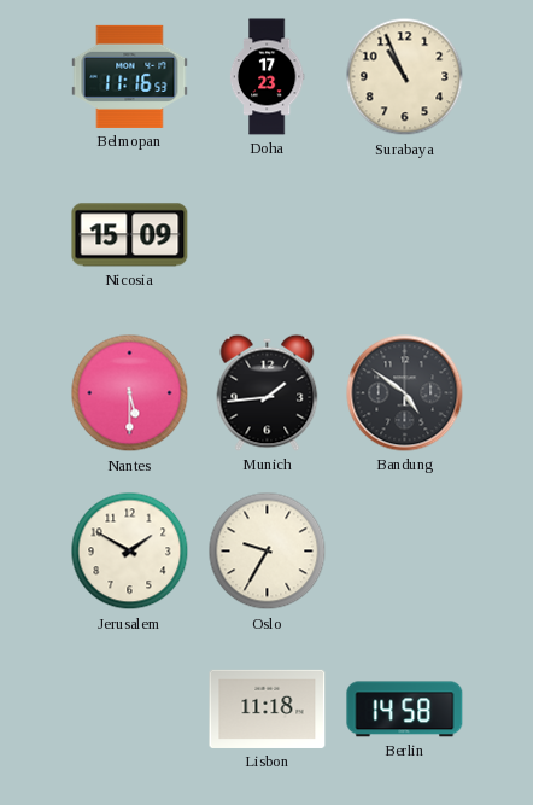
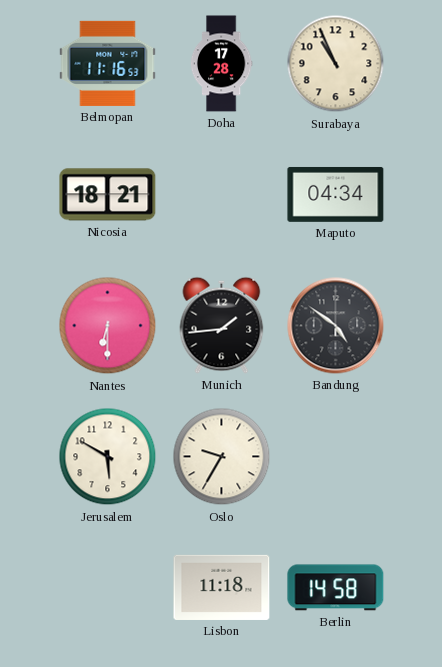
Doha: 17:23 -> 17:28 (221, 64)
Nicosia: 15:09 -> 18:21 (108, 195)
Maputo: none -> 04:34 (336, 194)
Nantes: 5:30 -> 6:30 (108, 326)
Jerusalem: 1:50 -> 5:50 (108, 457)
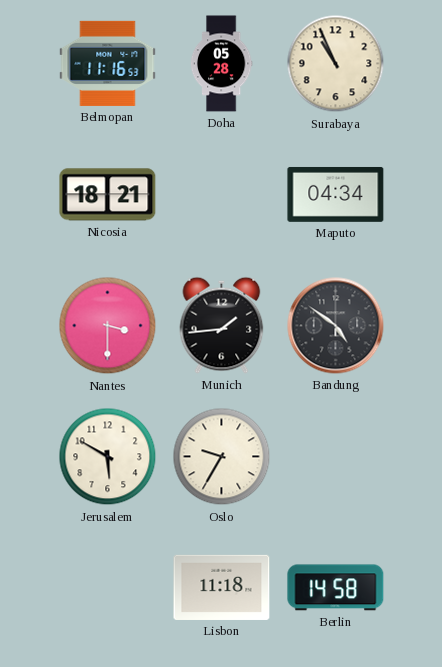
Doha: 17:28 -> 05:28 (221, 64)
Nantes: 6:30 -> 3:30 (108, 326)
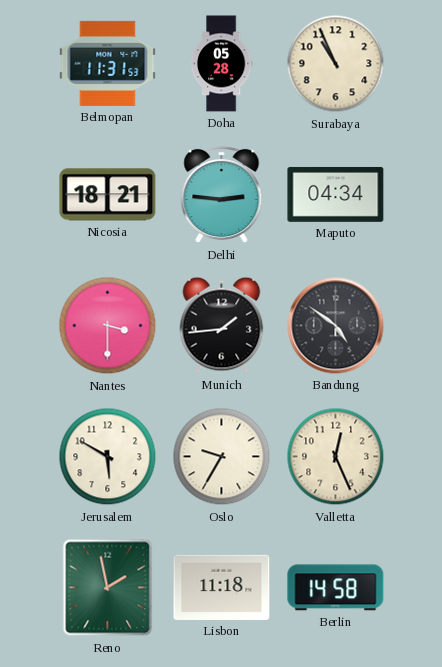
Belmopan: 11:16 -> 11:31 (108, 63)
Delhi: none -> 2:46 (222, 195)
Valletta: none -> 12:26 (336, 457)
Reno: none -> 1:58 (108, 588)
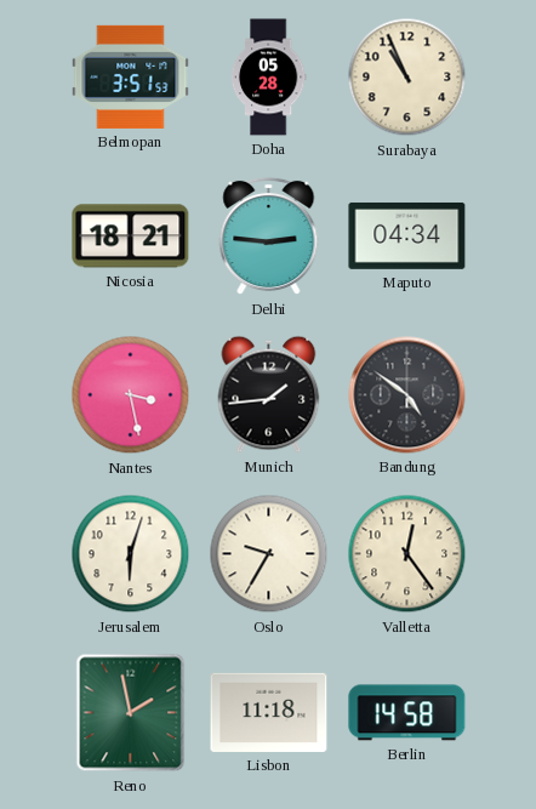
Belmopan: 11:31 -> 3:51 (131, 76)
Nantes: 3:30 -> 3:28 (131, 395)
Jerusalem: 5:50 -> 6:03 (131, 554)
Valletta: 12:26 -> 12:24 (407, 554)
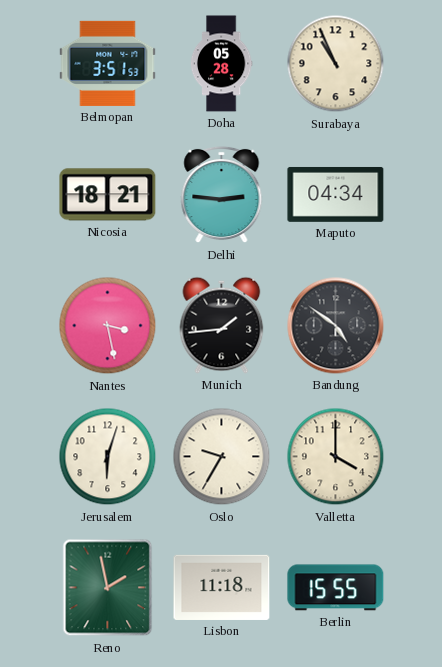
Valletta: 12:24 -> 4:00 (336, 457)
Berlin: 14:58 -> 15:55 (336, 588)
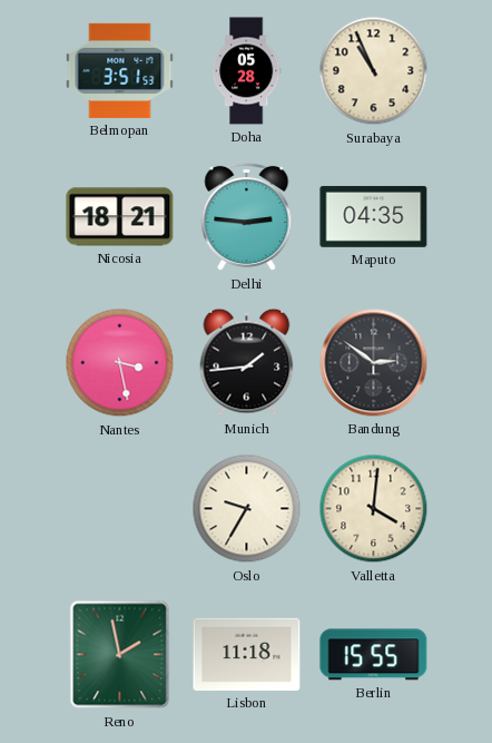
Maputo: 04:34 -> 04:35 (374, 216)
Bandung: 4:51 -> 2:51 (374, 363)
Jerusalem: 6:03 -> none (108, 457)
Valletta: 4:00 -> 4:01 (374, 509)
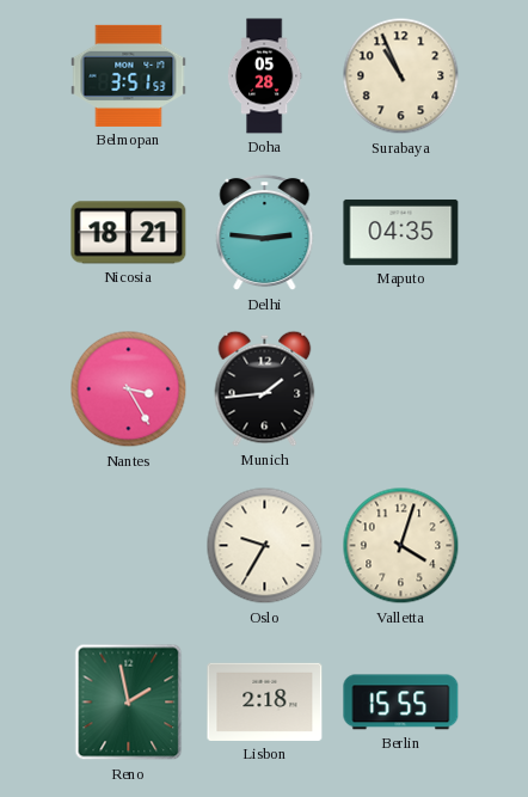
Nantes: 3:28 -> 3:25 (129, 390)
Bandung: 2:51 -> none (374, 363)
Valletta: 4:01 -> 4:03 (401, 546)
Lisbon: 11:18 -> 2:18 (265, 701)
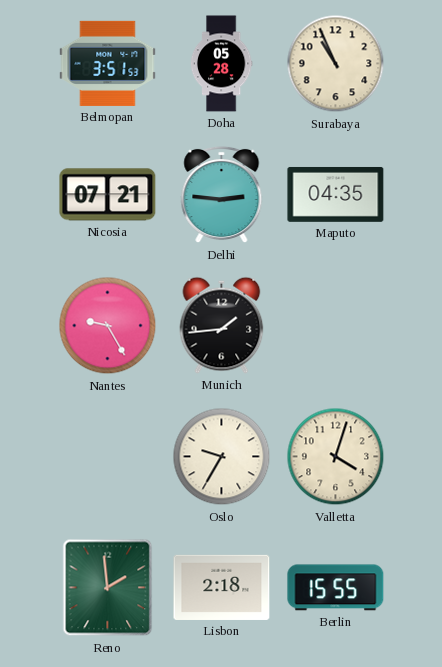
Nicosia: 18:21 -> 07:21 (108, 195)
Nantes: 3:25 -> 9:25 (108, 326)
Reno: 1:58 -> 1:59 (108, 588)
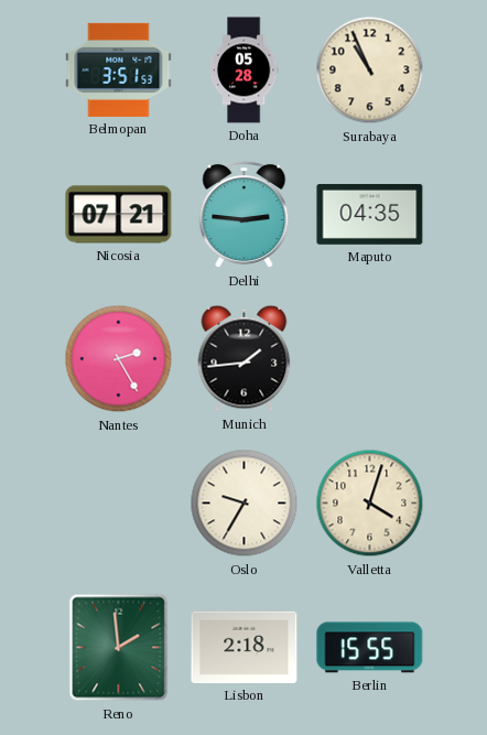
Nantes: 9:25 -> 2:25 (119, 359)
